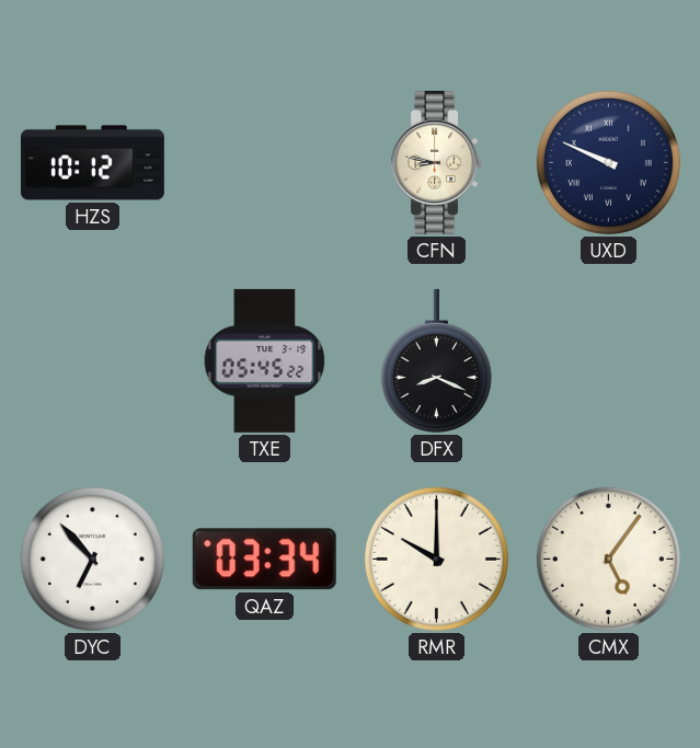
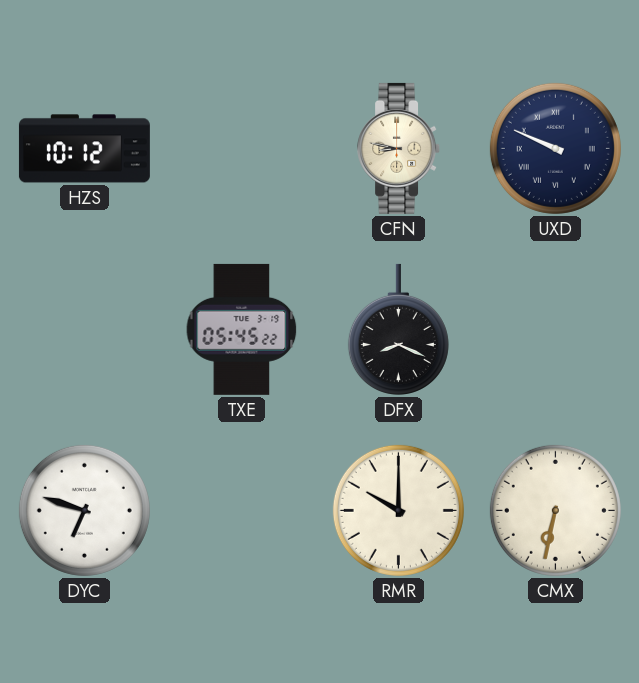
DYC: 6:53 -> 6:48 (84, 510)
QAZ: 03:34 -> none (264, 560)
CMX: 5:06 -> 6:32 (555, 510)
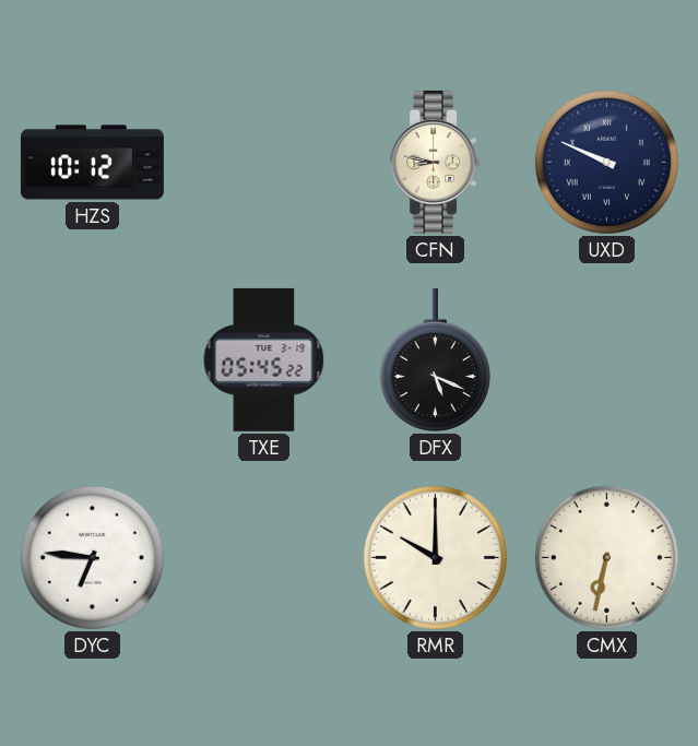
DFX: 8:19 -> 5:19 (435, 359)
DYC: 6:48 -> 6:46 (92, 557)
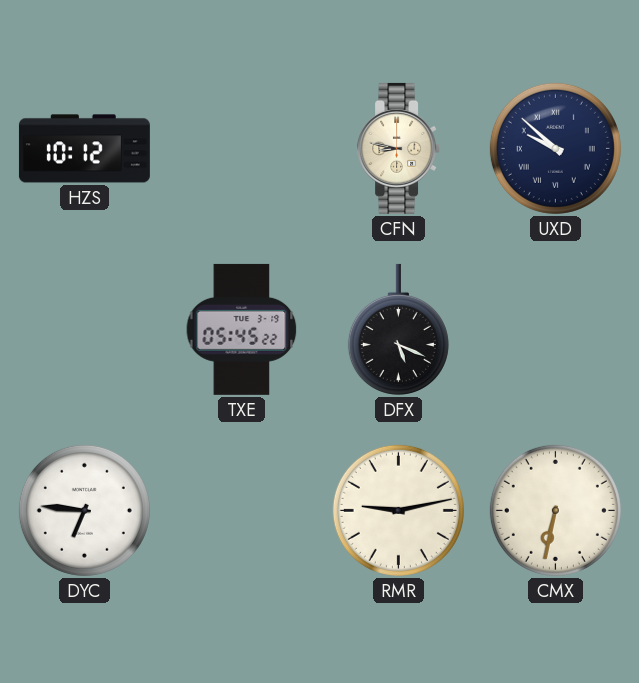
UXD: 9:49 -> 9:52 (555, 148)
RMR: 10:00 -> 9:13 (398, 510)
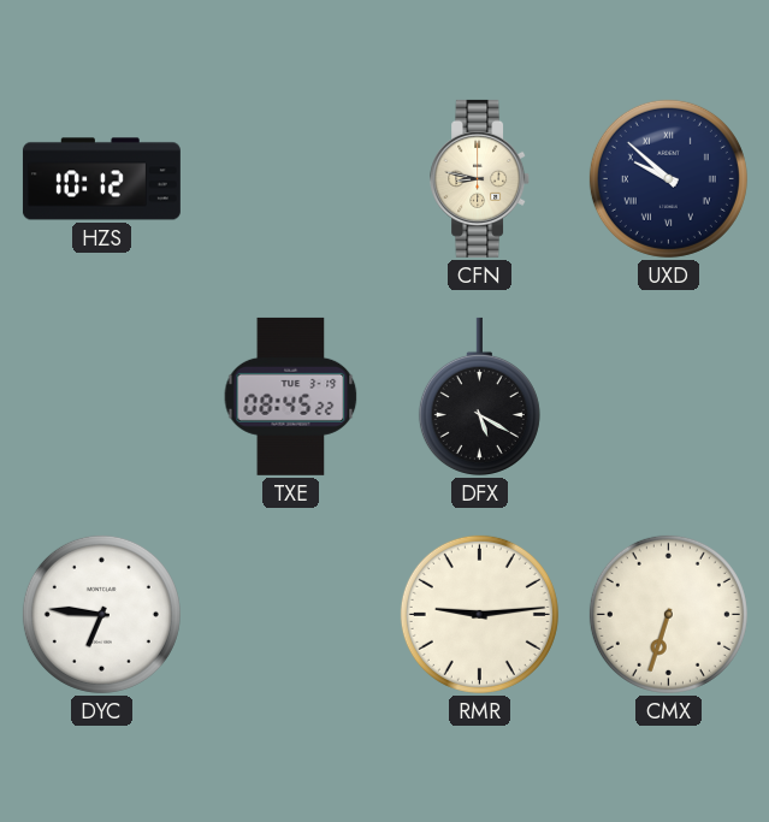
TXE: 05:45 -> 08:45 (291, 396)
DFX: 5:19 -> 5:20 (479, 396)
RMR: 9:13 -> 9:14 (479, 614)
CMX: 6:32 -> 6:33 (668, 614)
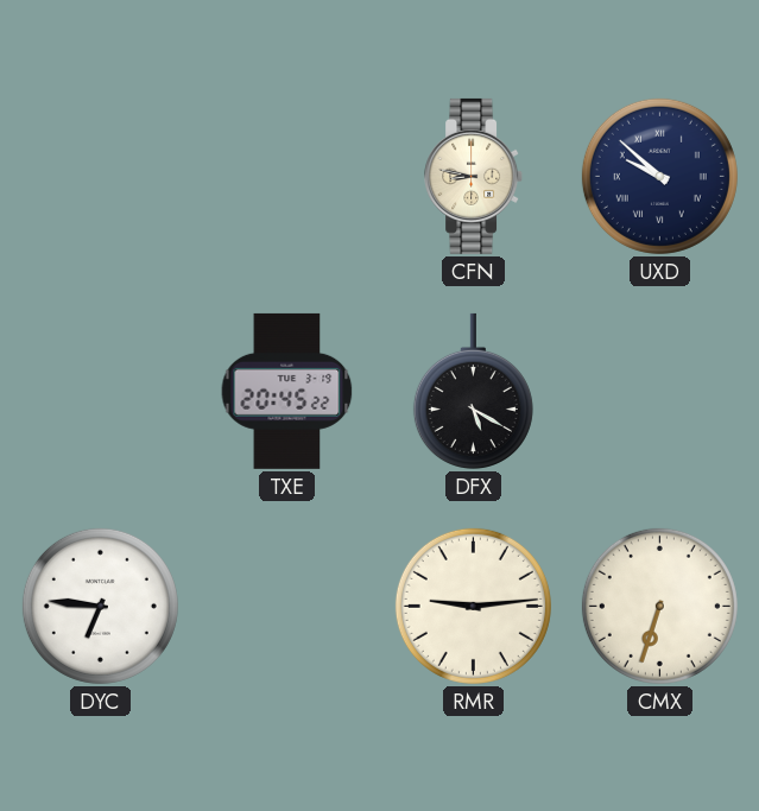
HZS: 10:12 -> none (101, 179)
TXE: 08:45 -> 20:45 (287, 391)
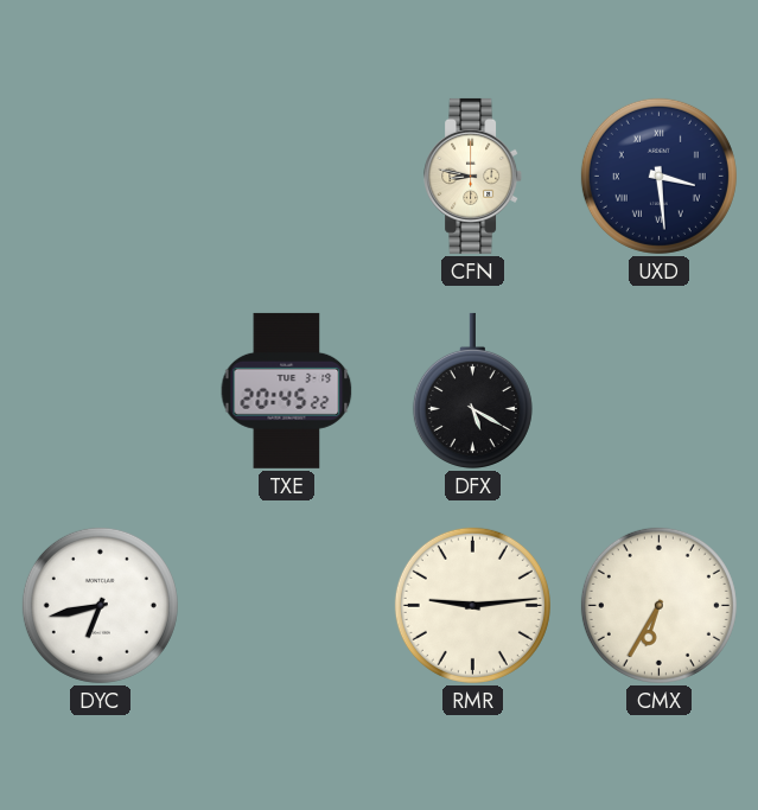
UXD: 9:52 -> 3:29 (658, 176)
DYC: 6:46 -> 6:43 (100, 605)
CMX: 6:33 -> 6:35 (658, 605)
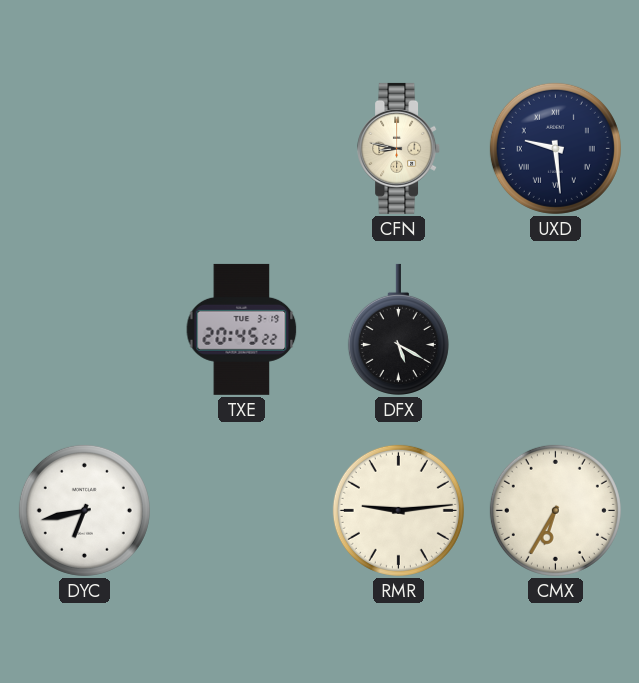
UXD: 3:29 -> 9:29 (555, 148)
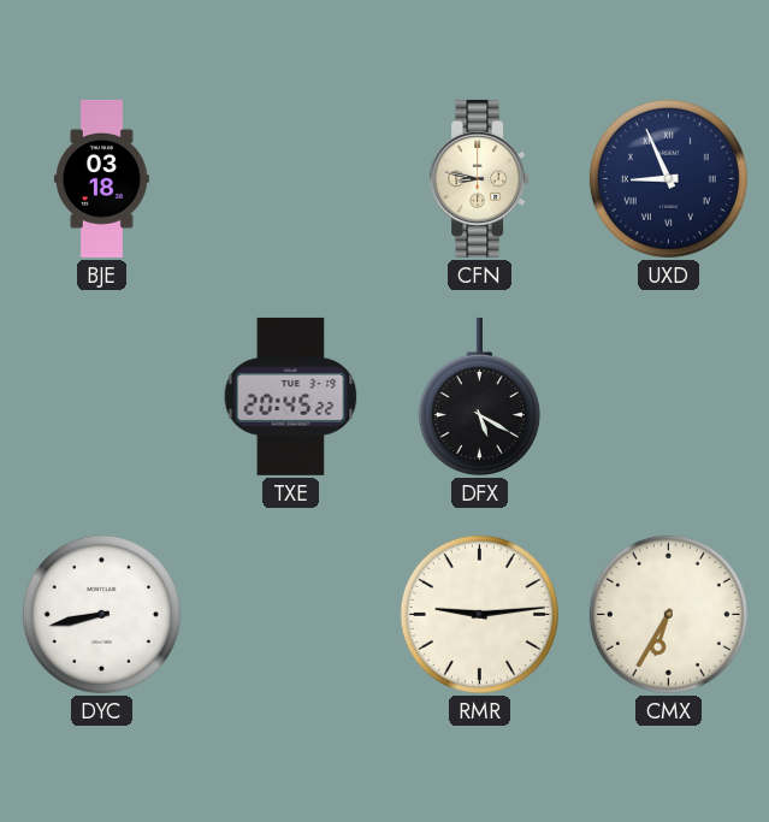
BJE: none -> 03:18 (102, 178)
UXD: 9:29 -> 8:56 (668, 178)
DYC: 6:43 -> 8:43 (101, 614)
